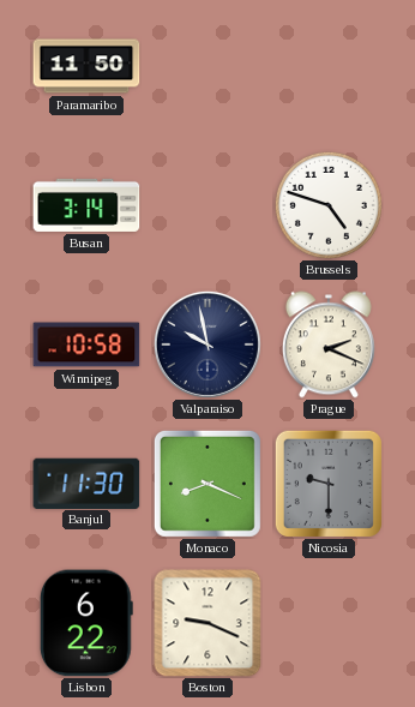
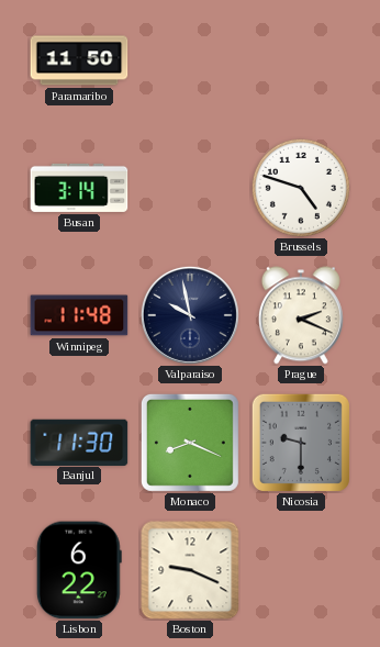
Winnipeg: 10:58 -> 11:48 (79, 315)
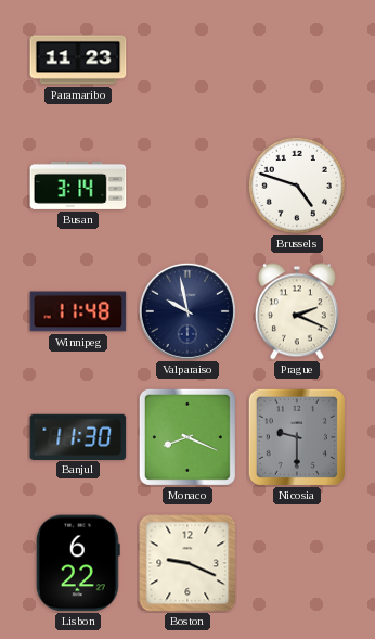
Paramaribo: 11:50 -> 11:23 (78, 60)
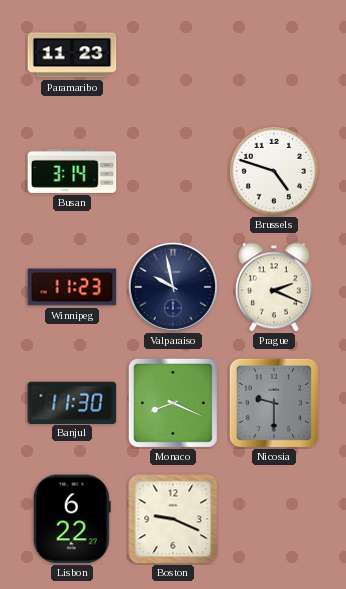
Winnipeg: 11:48 -> 11:23 (72, 287)
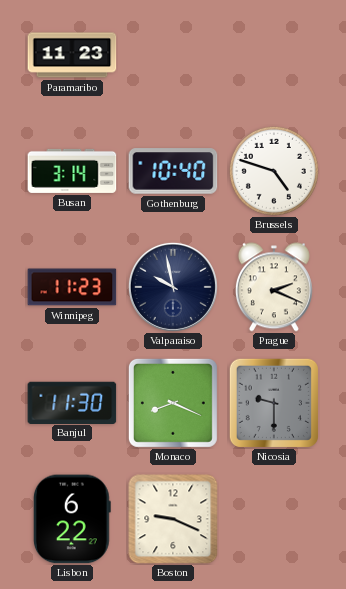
Gothenburg: none -> 10:40 (173, 171)
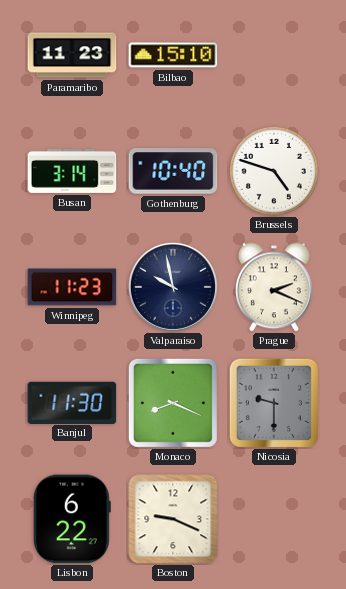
Bilbao: none -> 15:10 (173, 55)
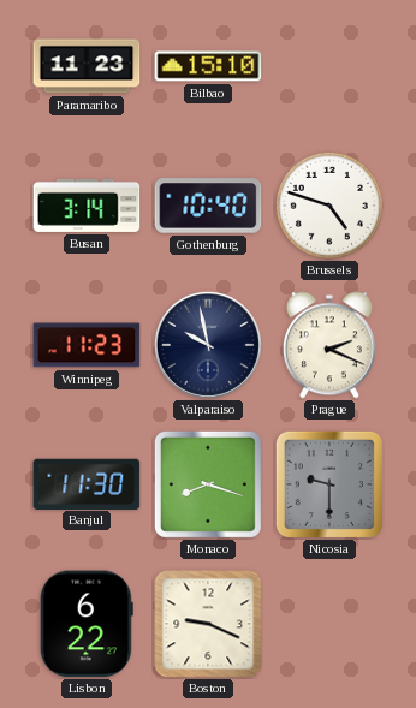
Monaco: 8:19 -> 8:18 (208, 484)
